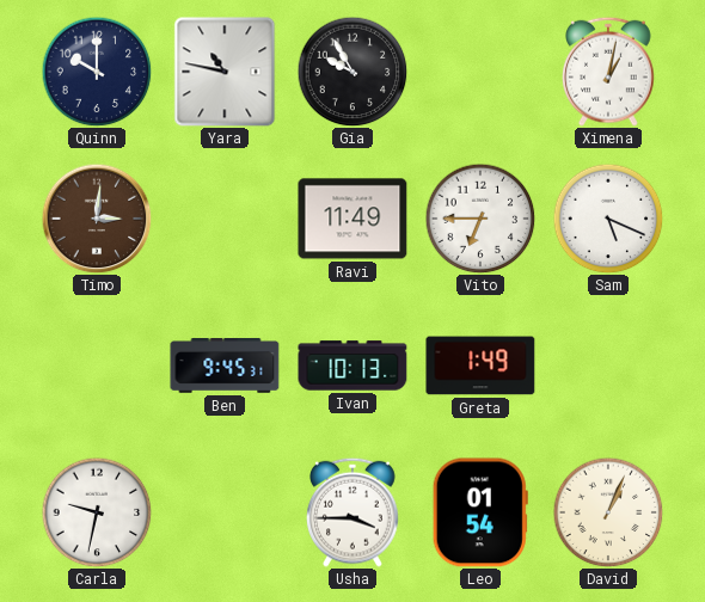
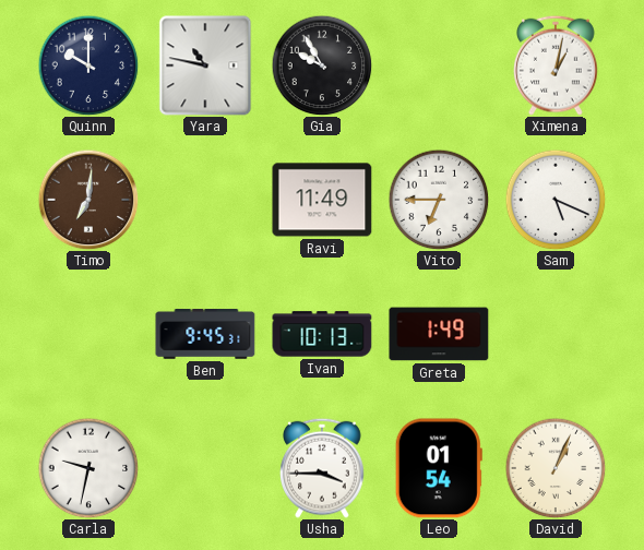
Timo: 3:01 -> 7:01 (88, 200)
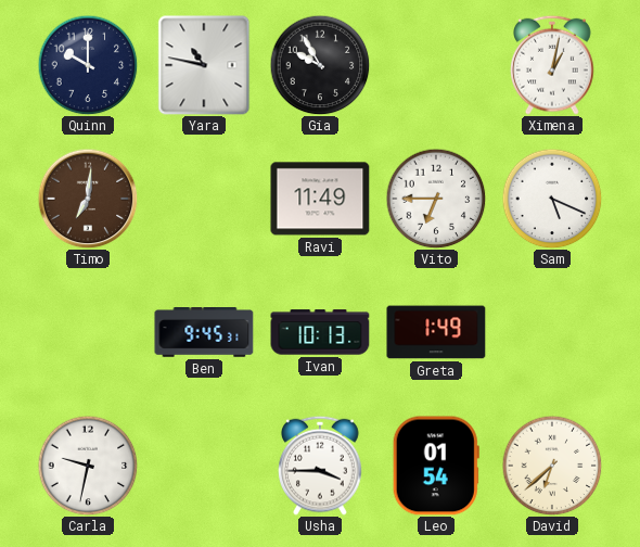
David: 1:04 -> 6:38 (552, 466)
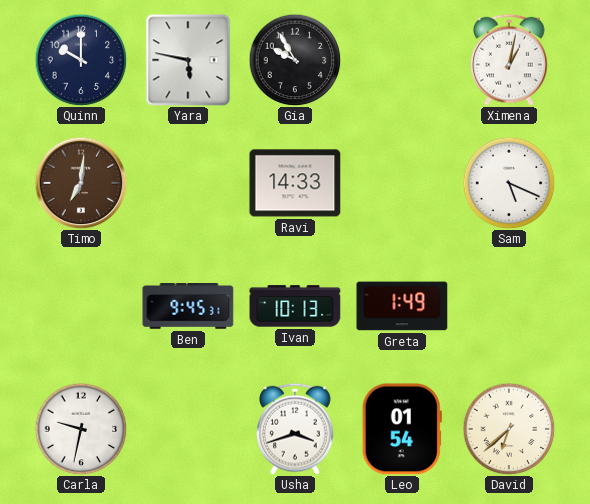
Yara: 10:47 -> 5:47 (188, 60)
Ravi: 11:49 -> 14:33 (295, 183)
Vito: 6:45 -> none (436, 199)
Usha: 3:45 -> 3:42 (295, 429)
